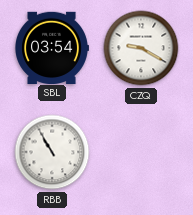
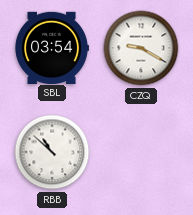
RBB: 10:55 -> 10:52 (52, 152)
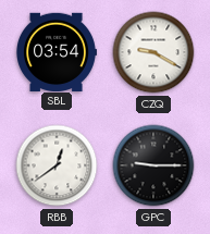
RBB: 10:52 -> 12:39 (57, 165)
GPC: none -> 9:15 (153, 165)
